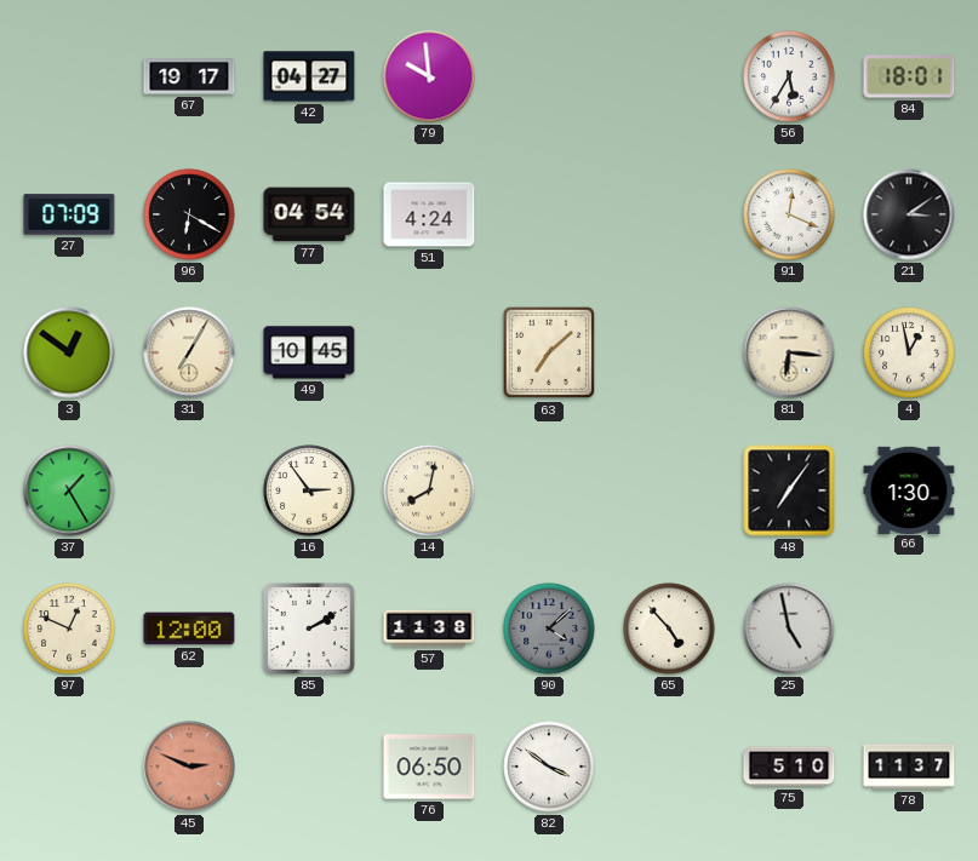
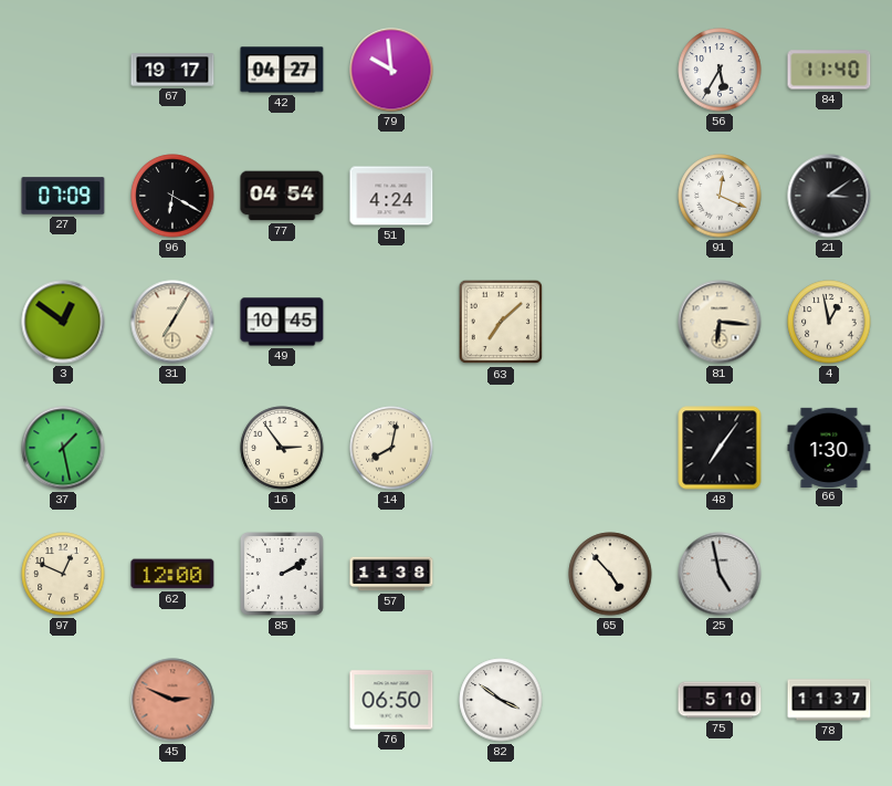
84: 18:01 -> 11:40 (829, 70)
37: 1:25 -> 1:28 (63, 448)
90: 4:08 -> none (549, 628)
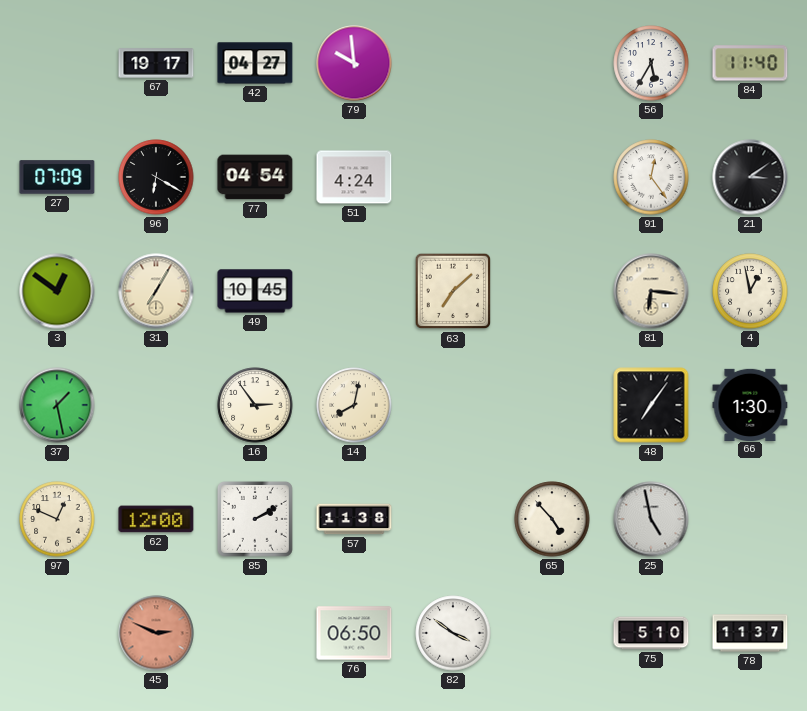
91: 12:19 -> 12:24 (651, 177)
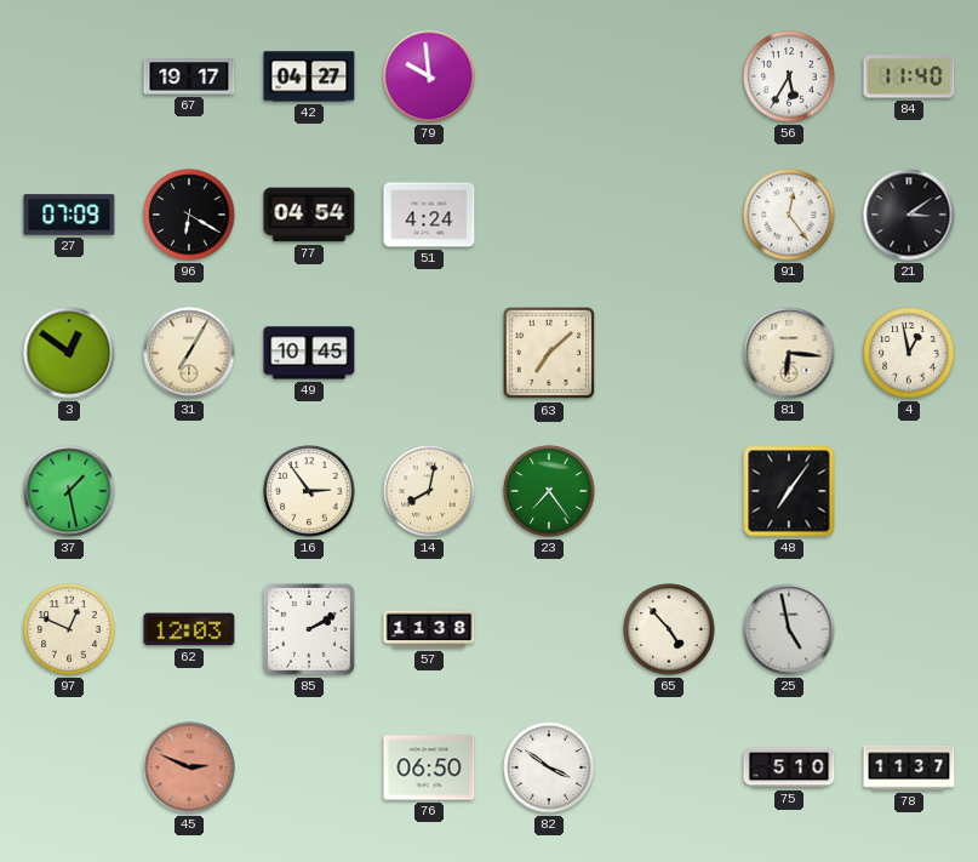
23: none -> 7:24 (549, 491)
66: 1:30 -> none (750, 404)
62: 12:00 -> 12:03 (189, 629)
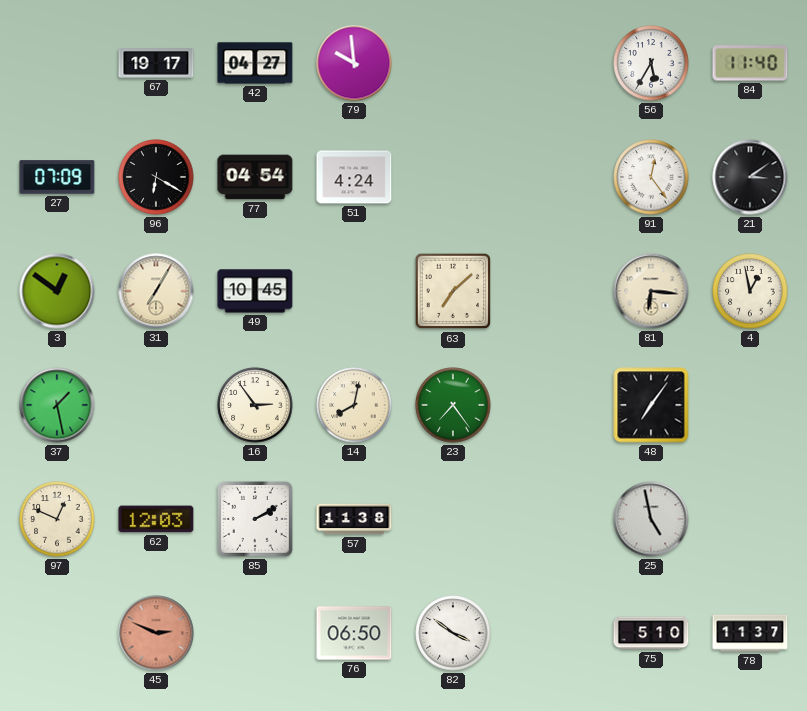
65: 4:53 -> none (669, 629)
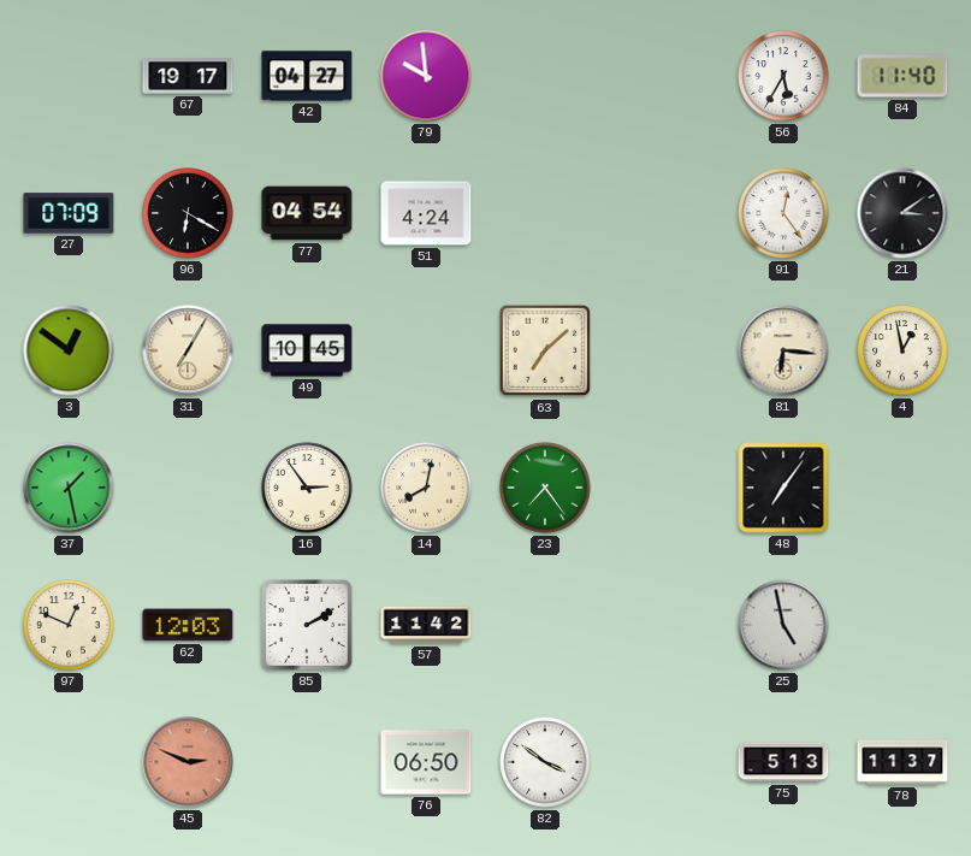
57: 11:38 -> 11:42 (426, 625)
75: 5:10 -> 5:13 (783, 762)
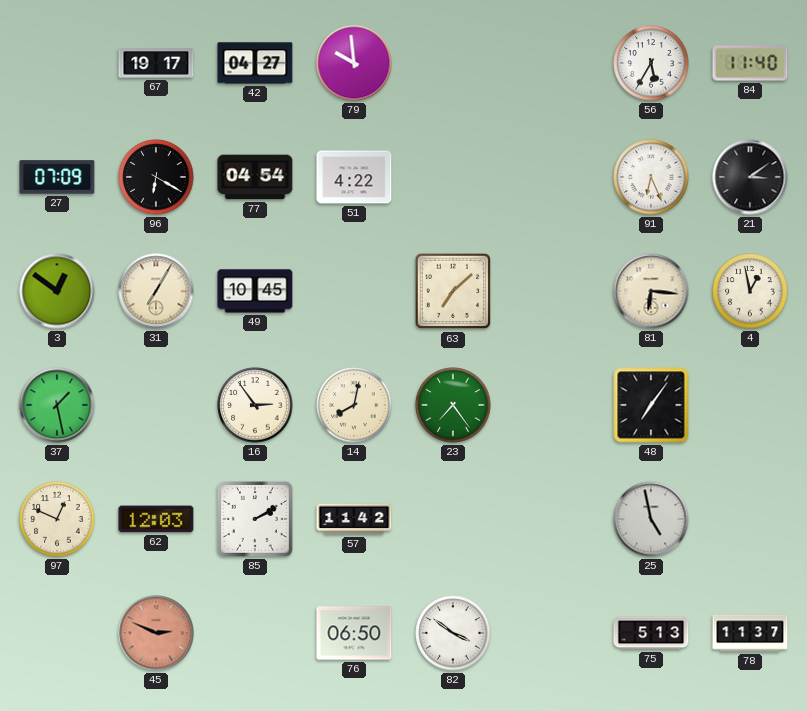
51: 4:24 -> 4:22 (354, 177)
91: 12:24 -> 6:26 (651, 177)
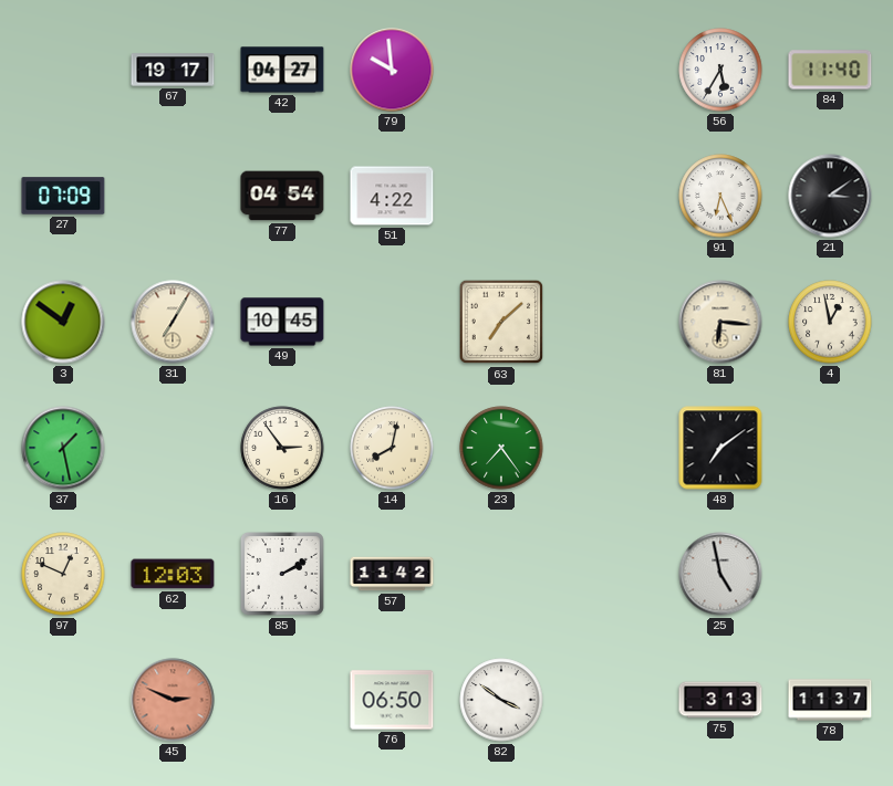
96: 6:20 -> none (156, 177)
48: 7:06 -> 7:09 (720, 448)
75: 5:13 -> 3:13 (720, 700)
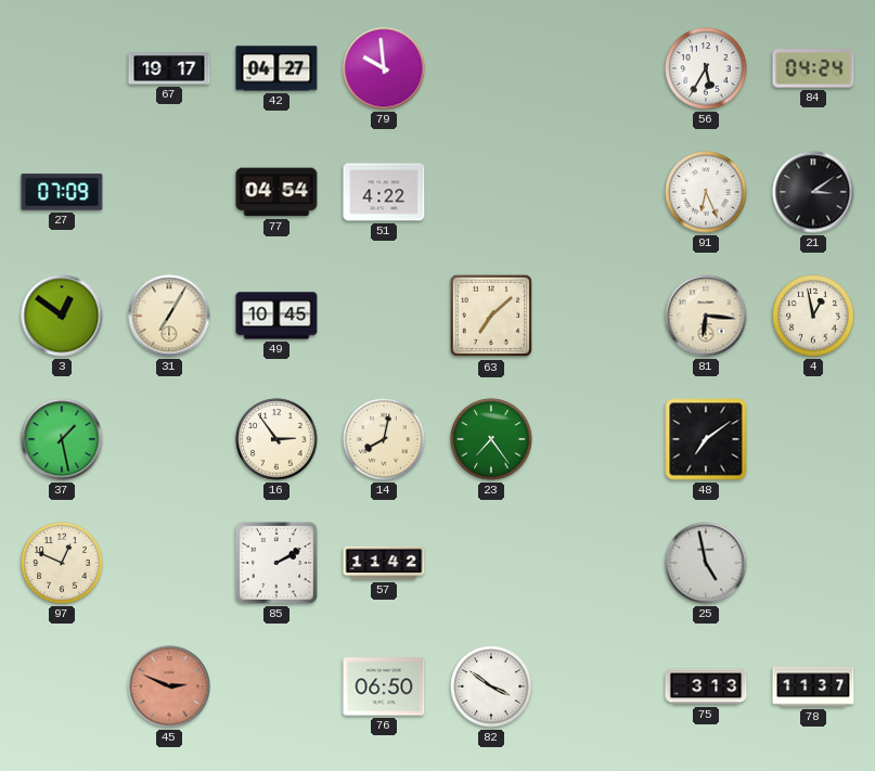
84: 11:40 -> 04:24 (813, 68)
62: 12:03 -> none (173, 574)
